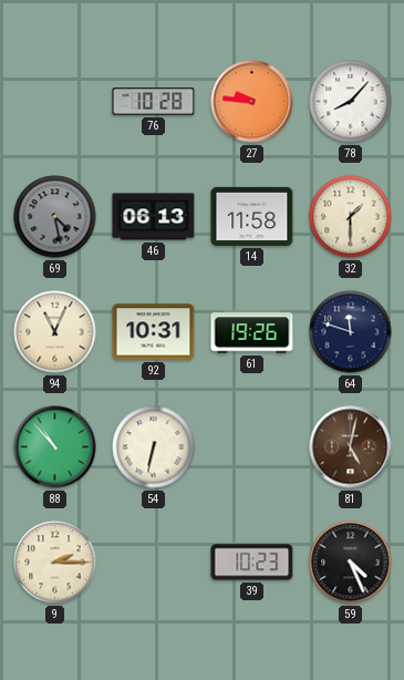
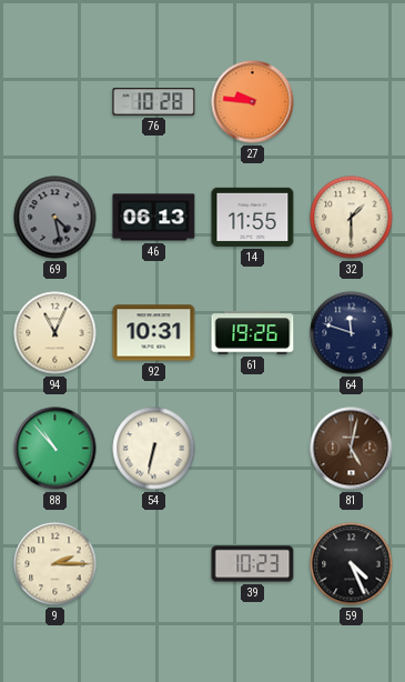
78: 8:07 -> none (351, 102)
14: 11:58 -> 11:55 (253, 217)
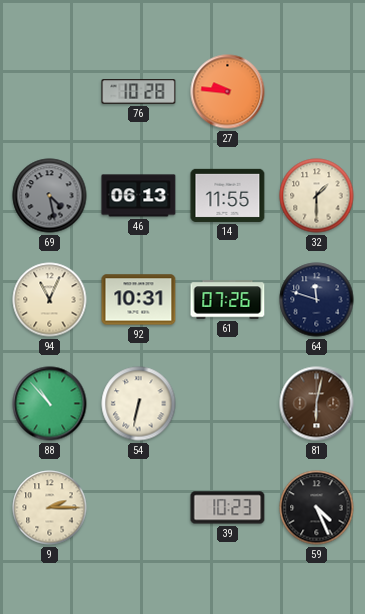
61: 19:26 -> 07:26 (228, 300)
81: 5:02 -> 6:02 (317, 404)
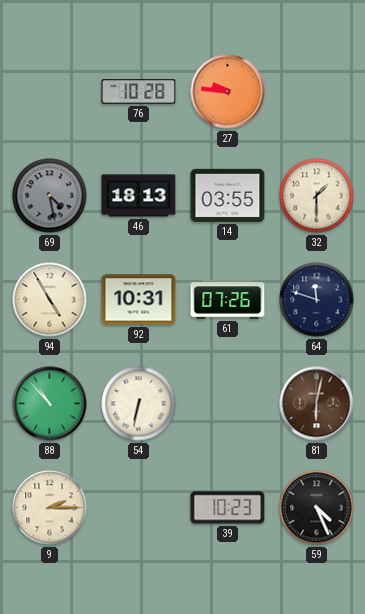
46: 06:13 -> 18:13 (139, 196)
14: 11:55 -> 03:55 (228, 195)
94: 11:04 -> 4:55 (50, 300)
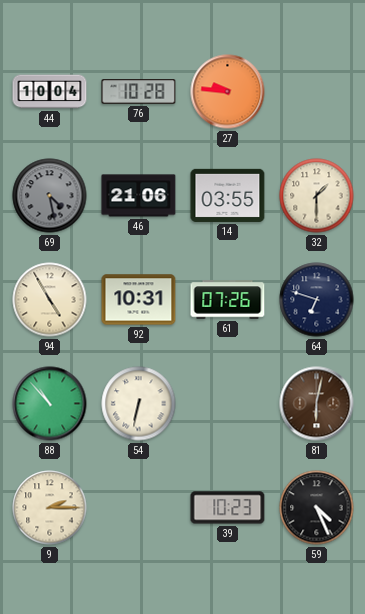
44: none -> 10:04 (50, 92)
46: 18:13 -> 21:06 (139, 196)
64: 11:48 -> 6:48 (317, 300)
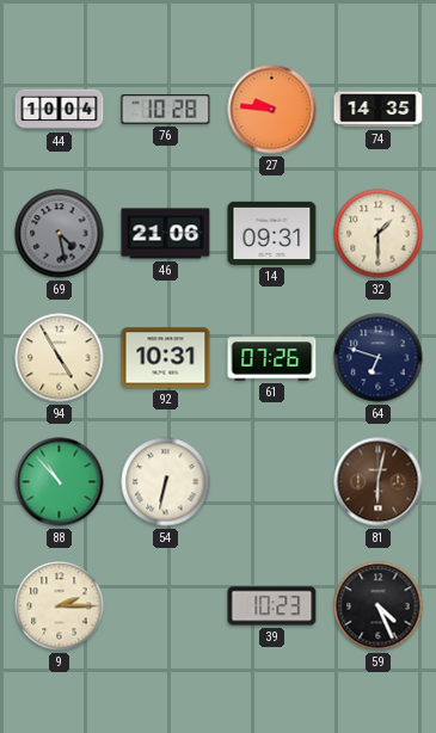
74: none -> 14:35 (379, 110)
14: 03:55 -> 09:31 (272, 233)
